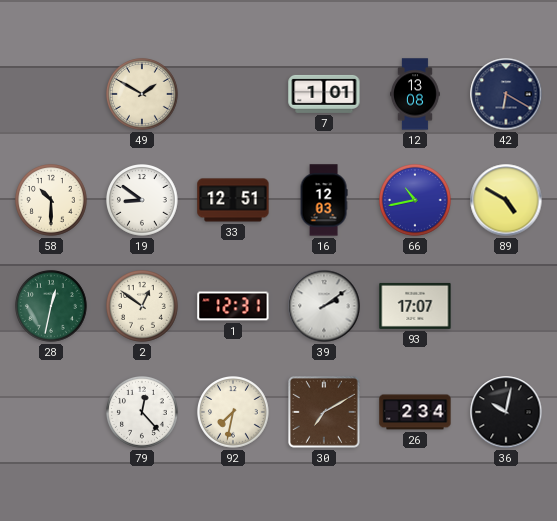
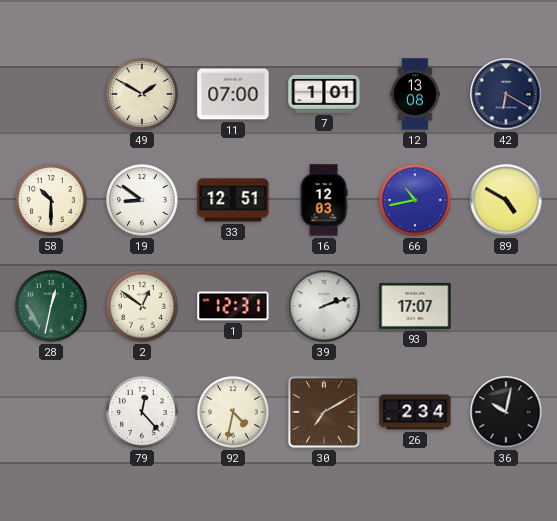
11: none -> 07:00 (233, 94)
39: 2:09 -> 2:12 (324, 306)
92: 7:32 -> 4:32 (234, 413)
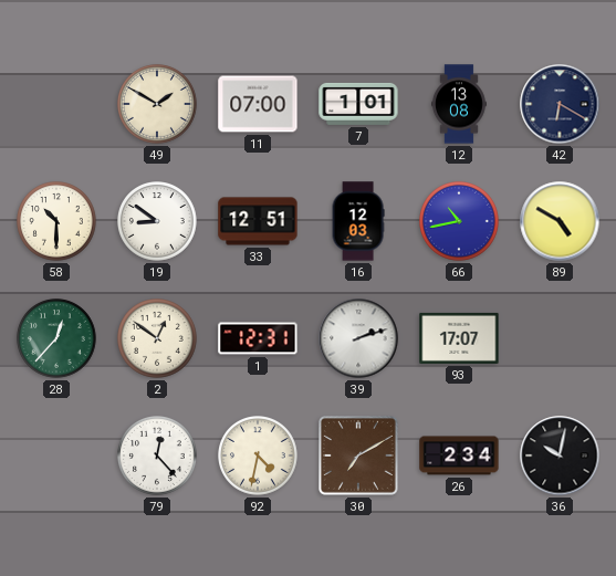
28: 12:32 -> 12:37 (58, 339)
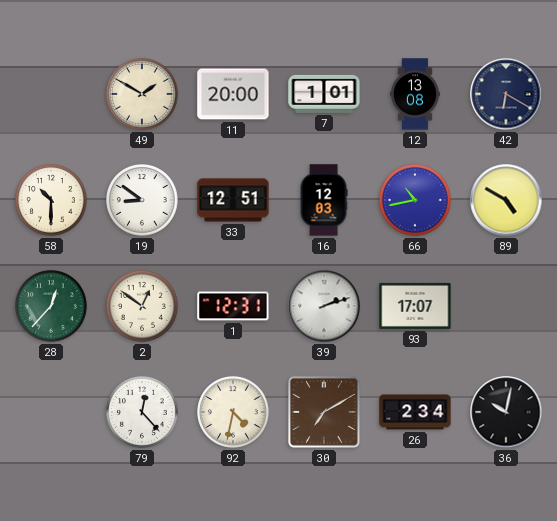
11: 07:00 -> 20:00 (233, 94)
